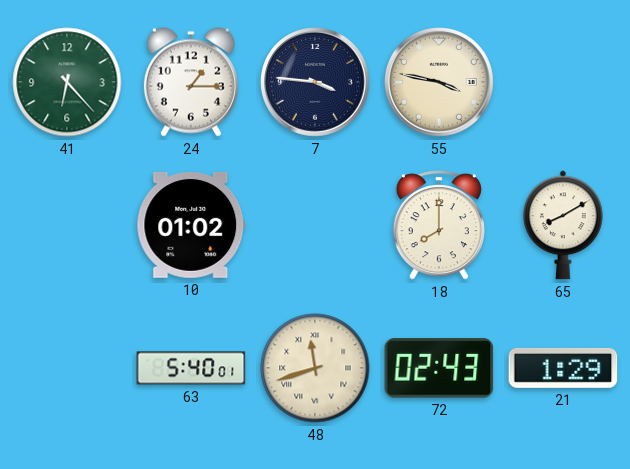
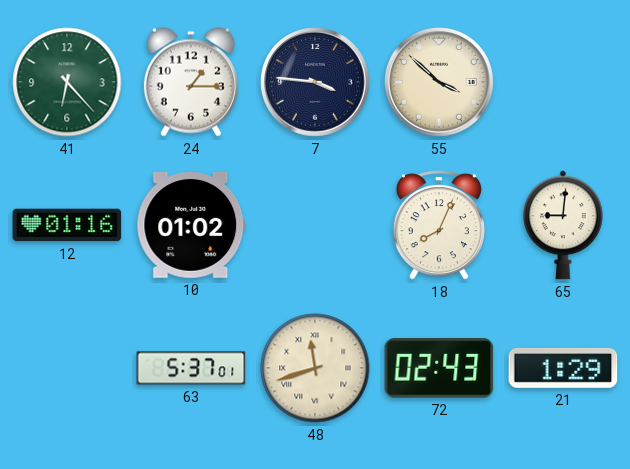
55: 3:47 -> 3:52 (440, 83)
12: none -> 01:16 (67, 225)
18: 8:00 -> 8:04 (439, 225)
65: 8:10 -> 9:01 (563, 225)
63: 5:40 -> 5:37 (191, 368)
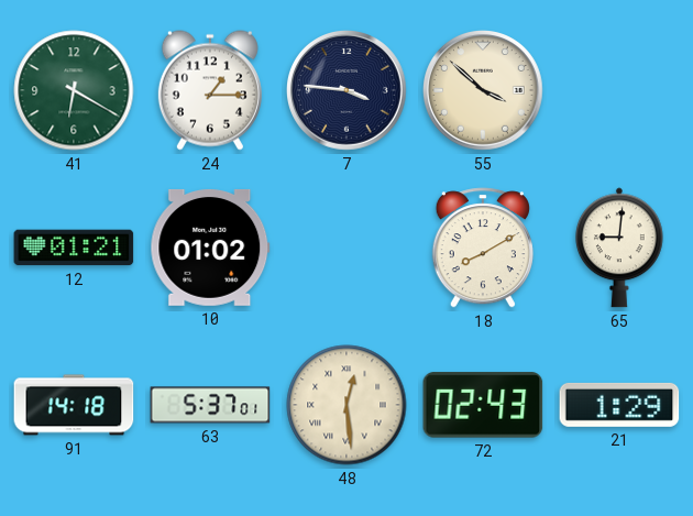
41: 6:23 -> 6:20 (74, 90)
12: 01:16 -> 01:21 (74, 248)
18: 8:04 -> 8:10 (483, 248)
91: none -> 14:18 (74, 405)
48: 11:42 -> 12:29 (346, 405)
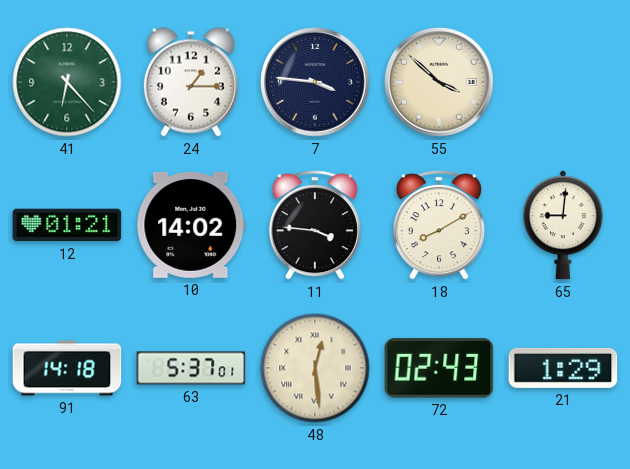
41: 6:20 -> 6:23 (67, 82)
10: 01:02 -> 14:02 (191, 225)
11: none -> 3:46 (315, 225)
